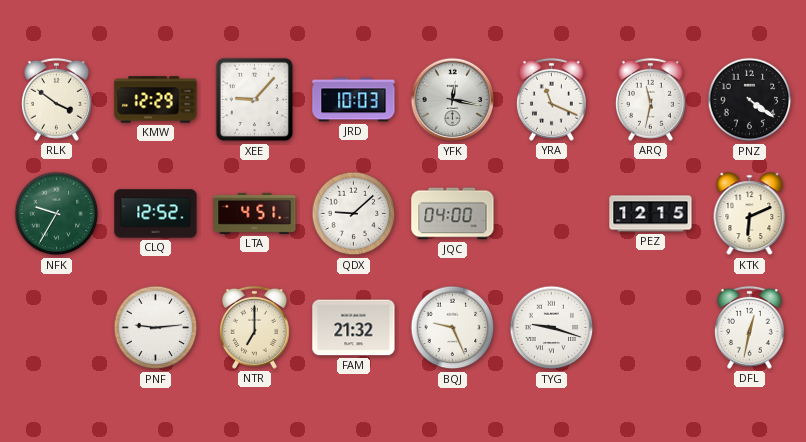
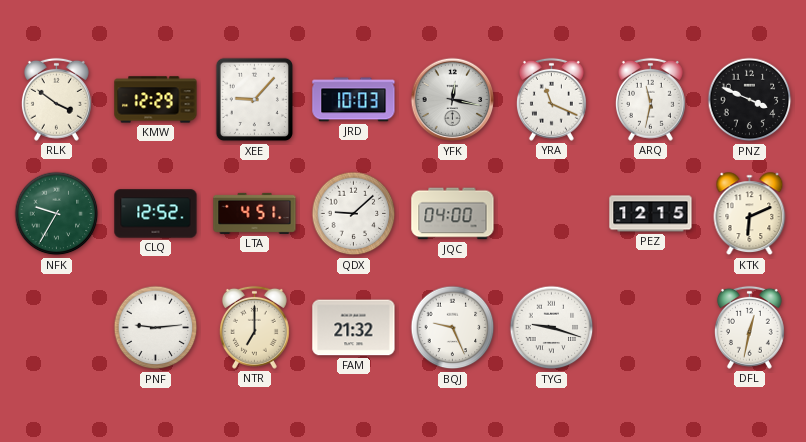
PNZ: 4:21 -> 3:49 (750, 100)
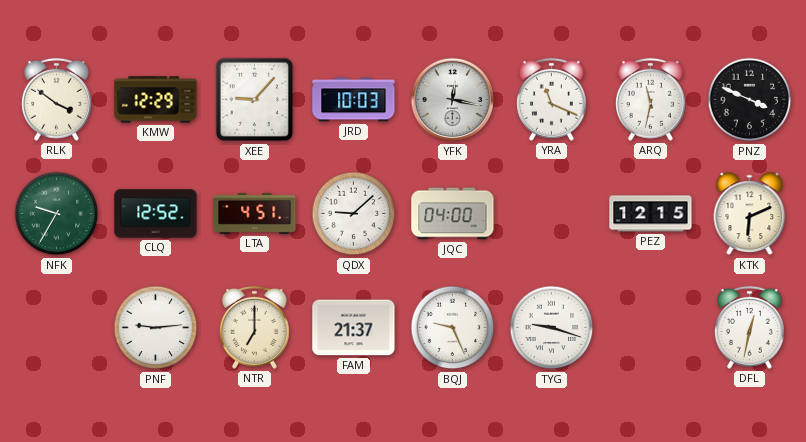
FAM: 21:32 -> 21:37 (354, 328)
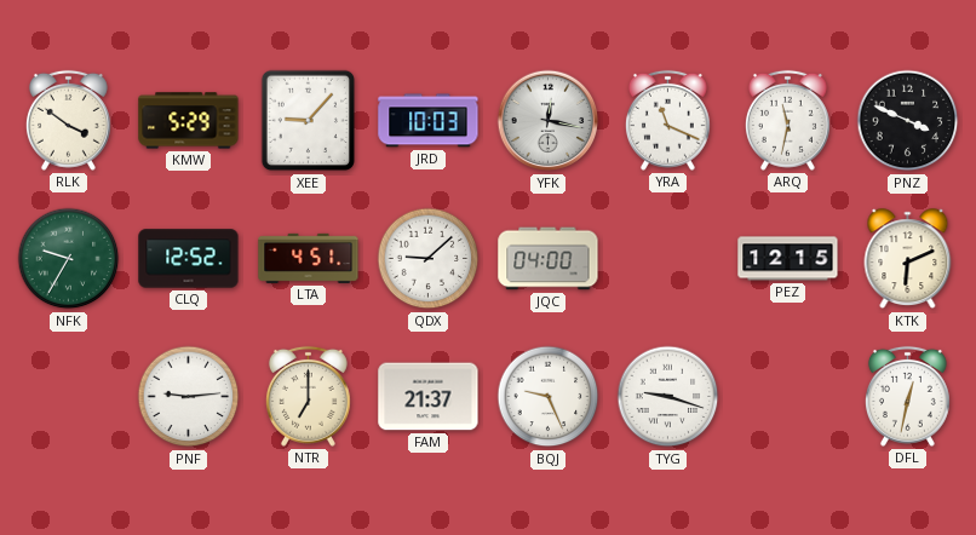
KMW: 12:29 -> 5:29 (189, 121)
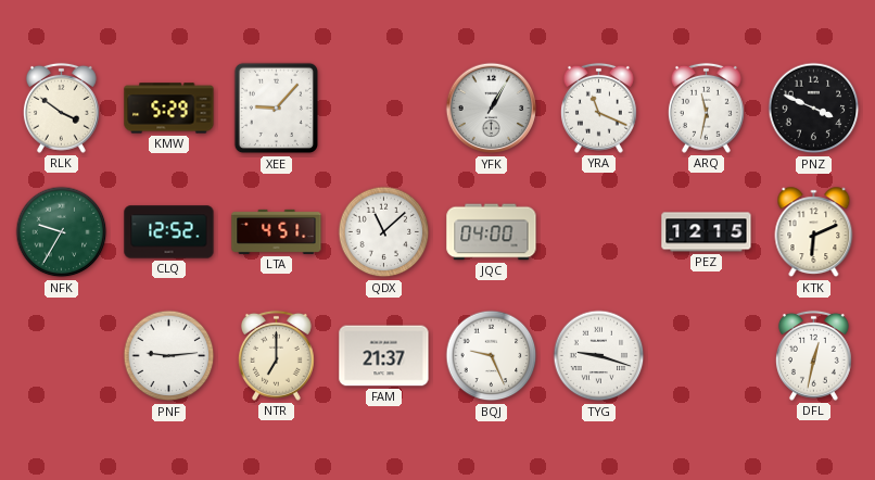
JRD: 10:03 -> none (429, 121)
YFK: 12:17 -> 1:05 (492, 109)
QDX: 9:08 -> 11:08 (384, 232)
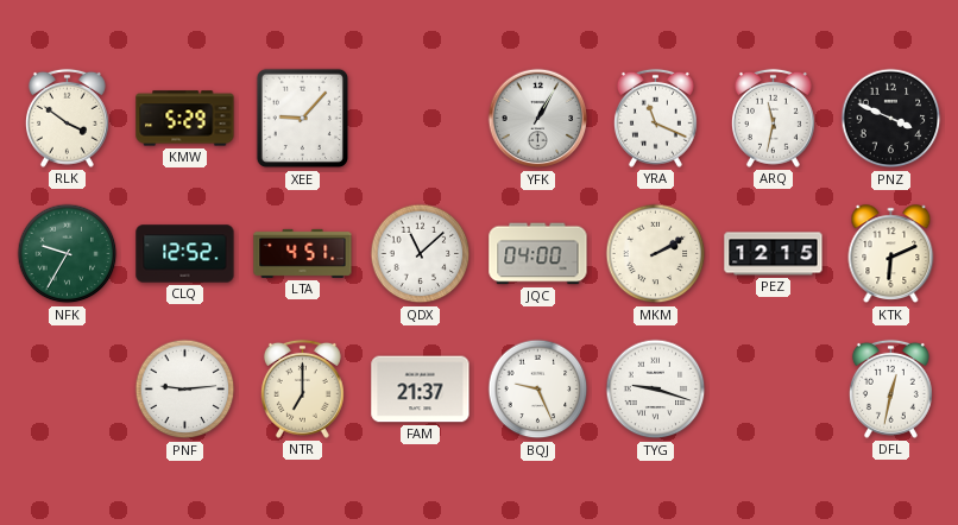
MKM: none -> 2:10 (656, 254)
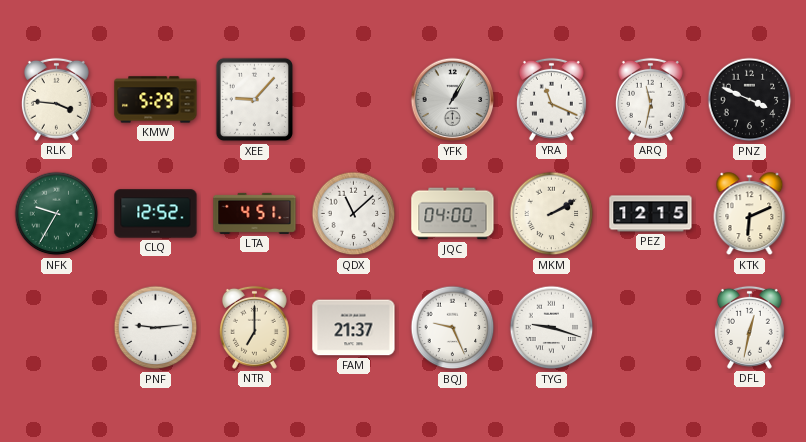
RLK: 3:51 -> 3:46 (56, 99)
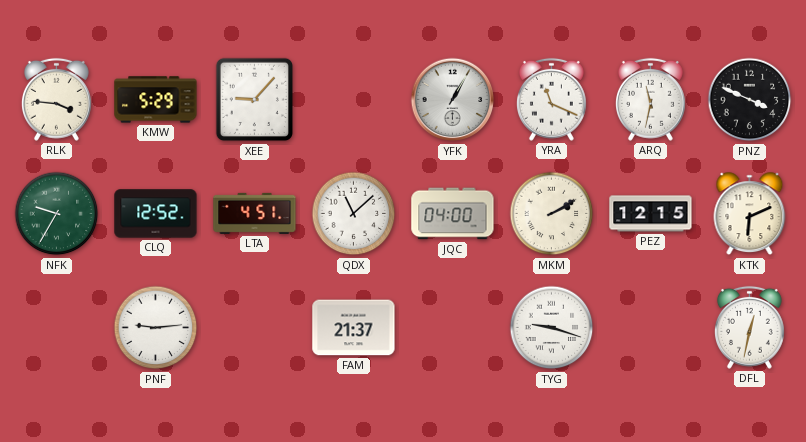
NTR: 7:00 -> none (254, 327)
BQJ: 9:26 -> none (453, 328)
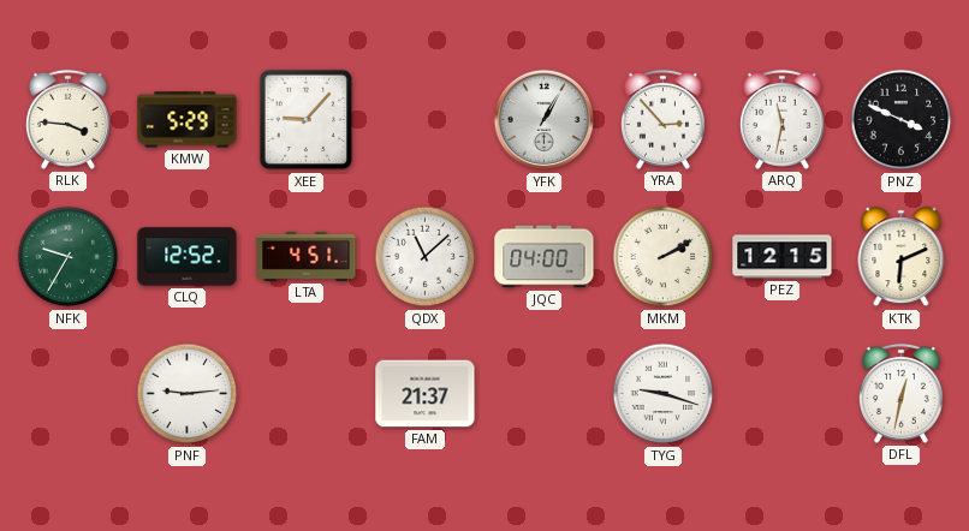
YRA: 11:19 -> 2:53 (662, 119)
